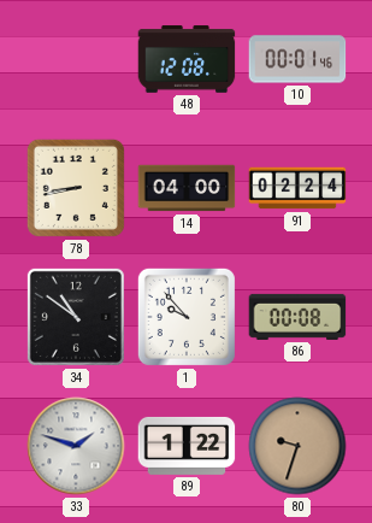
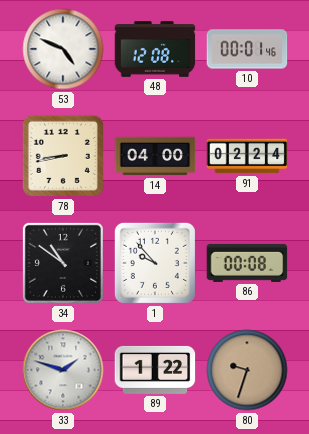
53: none -> 4:49 (63, 49)
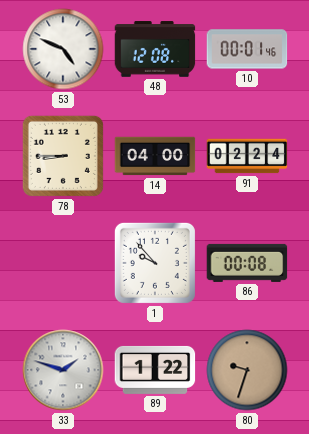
78: 8:43 -> 8:45 (63, 156)
34: 10:51 -> none (63, 263)
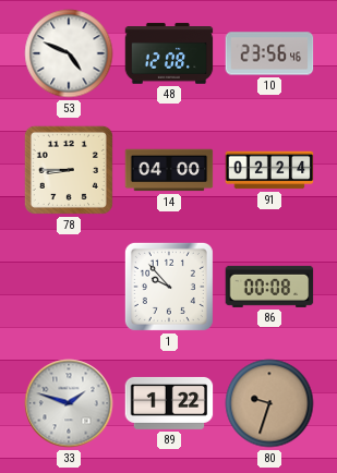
10: 00:01 -> 23:56 (269, 53)
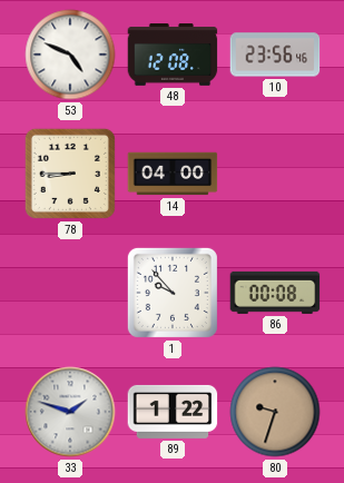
91: 02:24 -> none (269, 170)
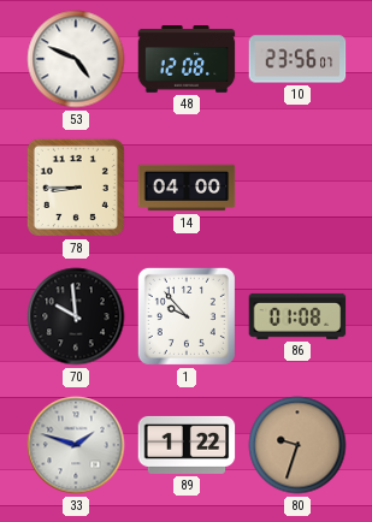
10: 23:56:46 -> 23:56:07 (297, 59)
70: none -> 9:59 (76, 316)
86: 00:08 -> 01:08 (297, 316)
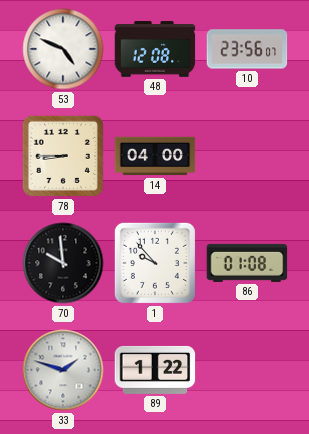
80: 9:33 -> none (297, 445)
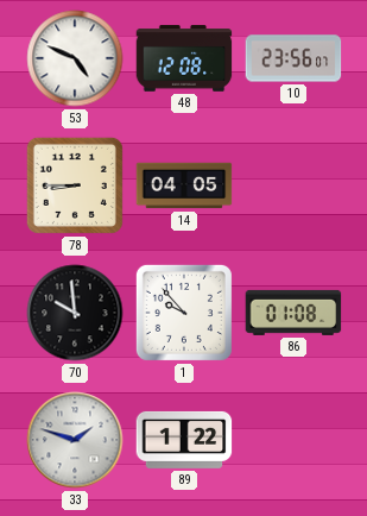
14: 04:00 -> 04:05 (184, 185)
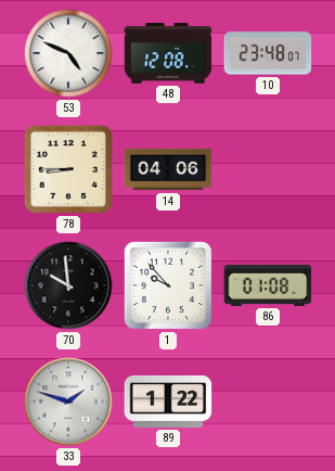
10: 23:56 -> 23:48 (268, 53)
14: 04:05 -> 04:06 (168, 169)
